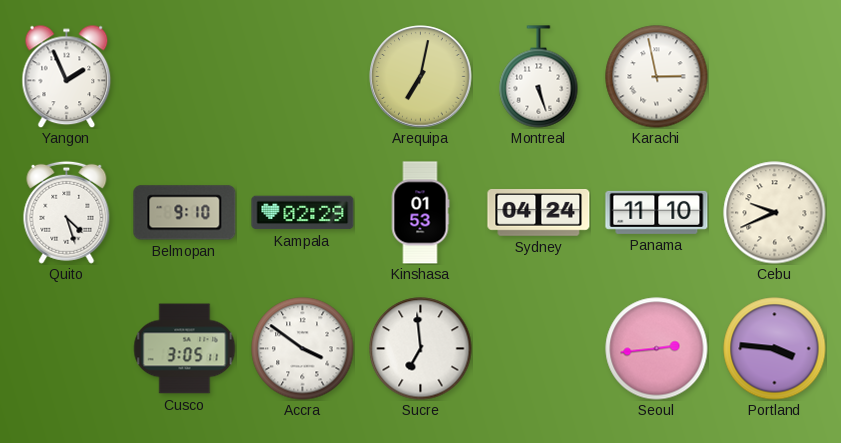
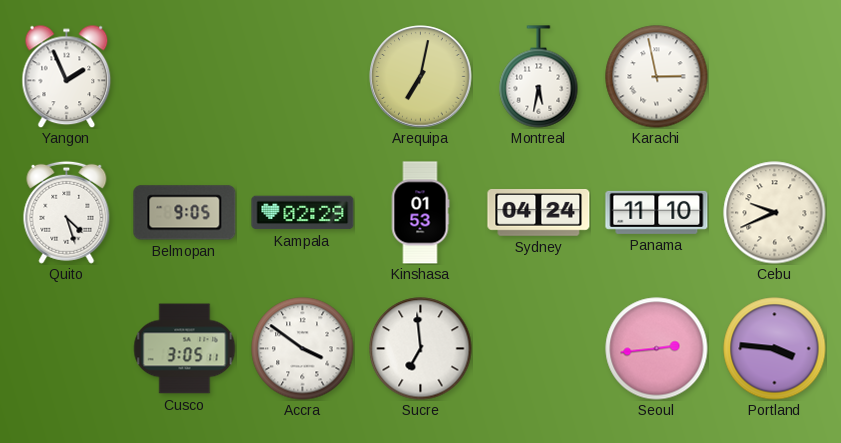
Montreal: 5:27 -> 5:32 (539, 77)
Belmopan: 9:10 -> 9:05 (185, 213)
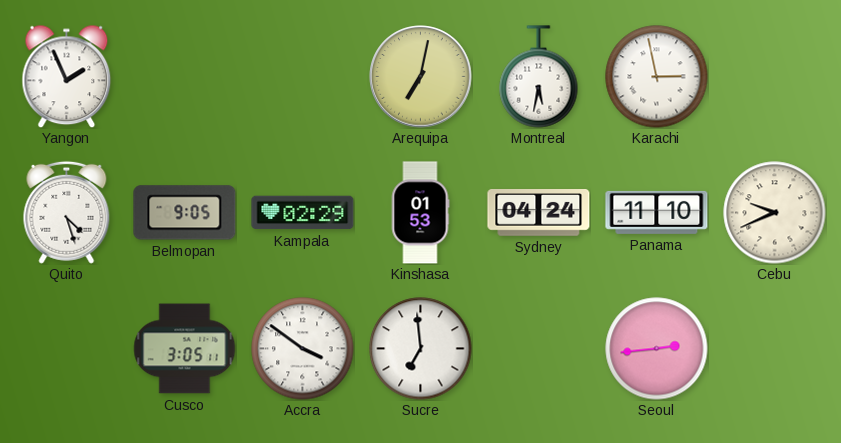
Portland: 3:46 -> none (775, 349)
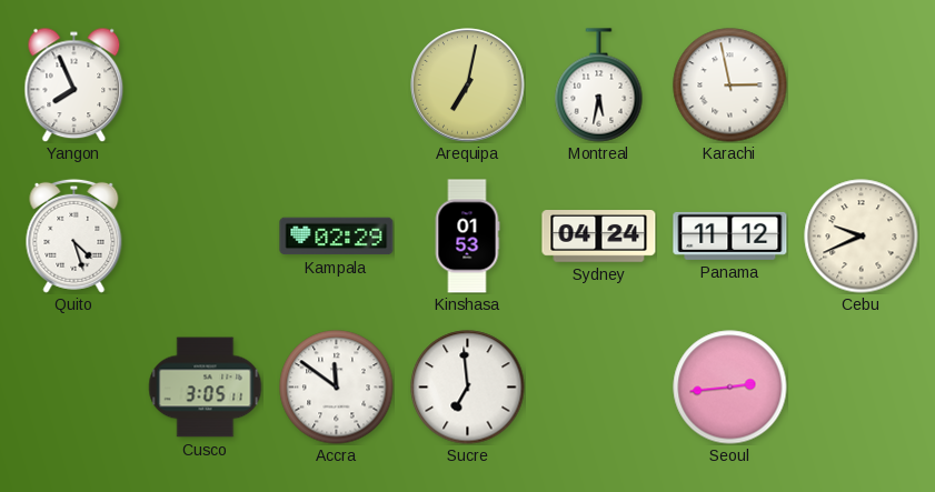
Yangon: 1:56 -> 7:56 (74, 84)
Belmopan: 9:05 -> none (185, 213)
Panama: 11:10 -> 11:12 (730, 235)
Accra: 3:51 -> 11:51 (337, 388)
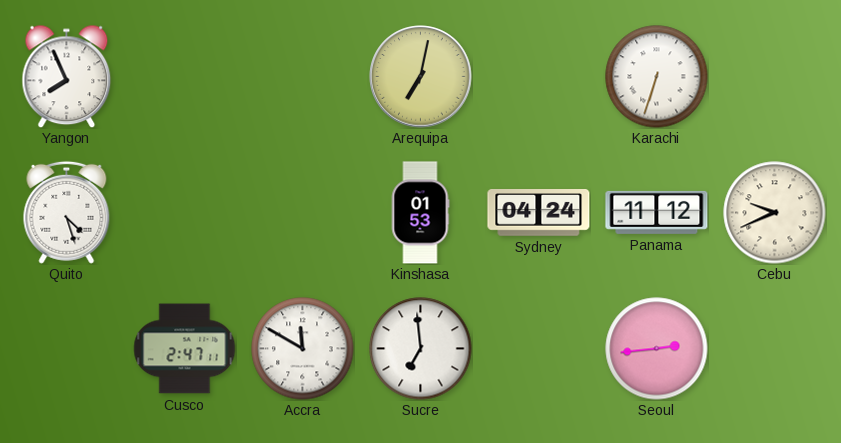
Montreal: 5:32 -> none (599, 86)
Karachi: 2:58 -> 6:33 (657, 77)
Kampala: 02:29 -> none (337, 237)
Cusco: 3:05 -> 2:47 (185, 349)
Accra: 11:51 -> 11:50 (303, 349)
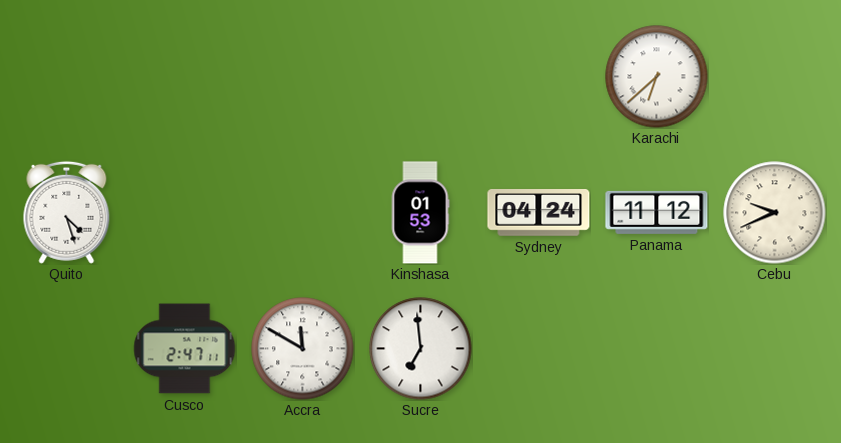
Yangon: 7:56 -> none (67, 76)
Arequipa: 7:02 -> none (421, 77)
Karachi: 6:33 -> 6:38 (657, 77)
Seoul: 2:44 -> none (657, 349)
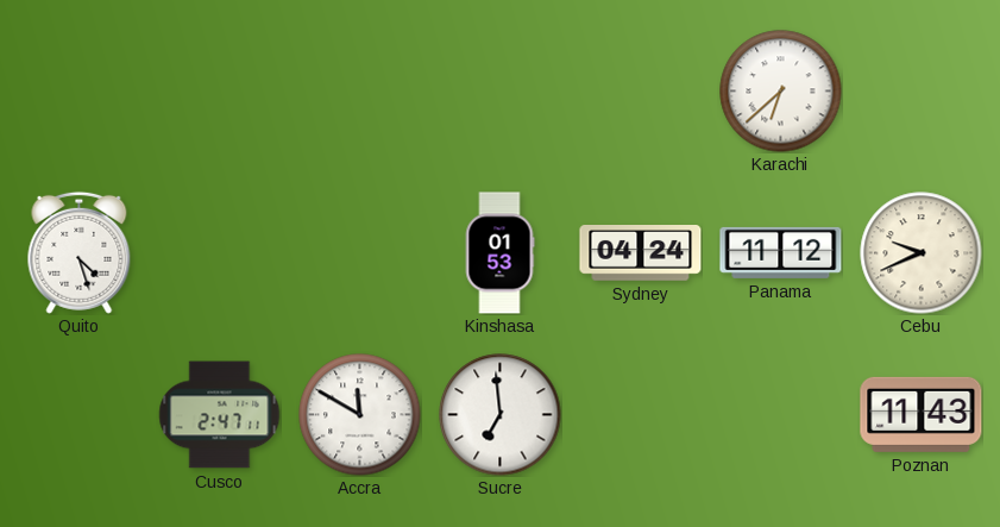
Poznan: none -> 11:43 (922, 414)
